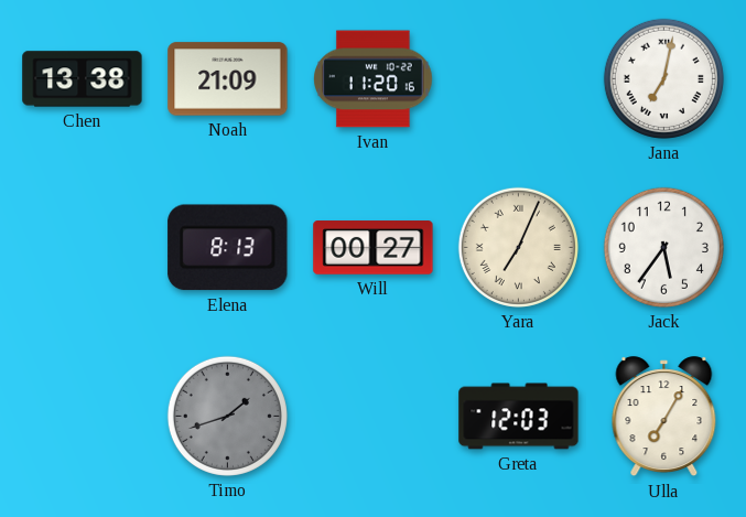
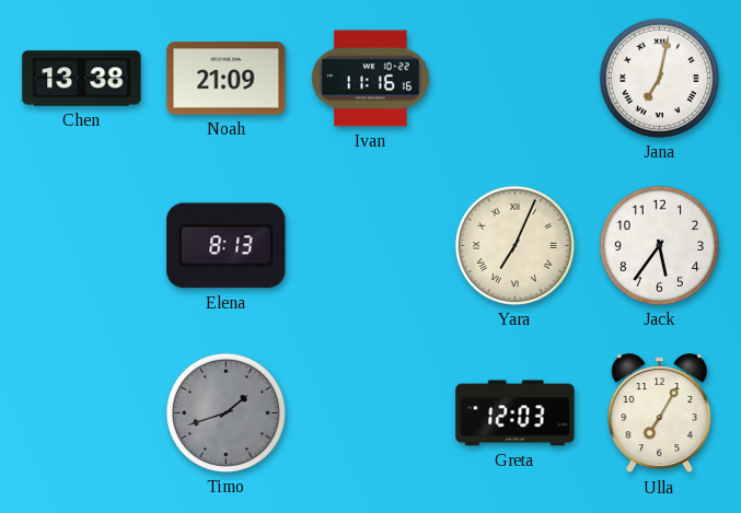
Ivan: 11:20 -> 11:16 (371, 79)
Will: 00:27 -> none (374, 248)
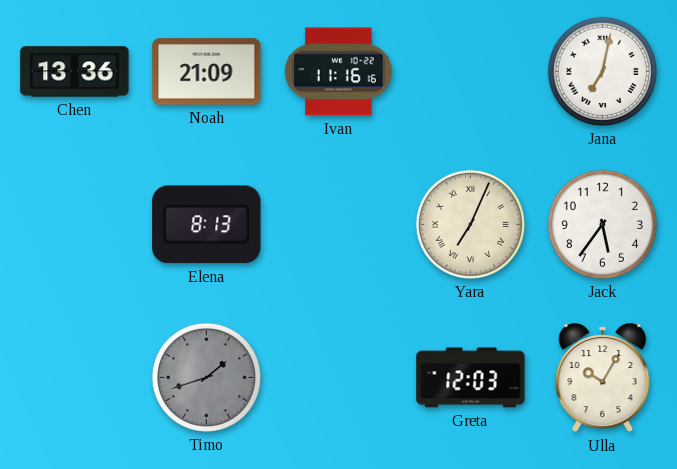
Chen: 13:38 -> 13:36 (75, 72)
Ulla: 7:05 -> 10:05 (603, 378)
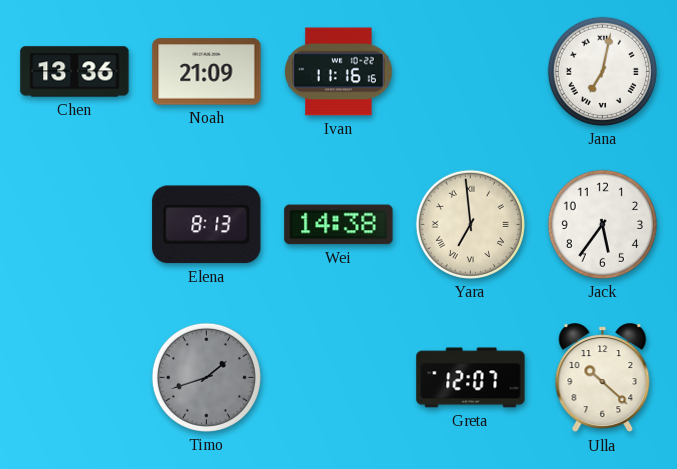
Wei: none -> 14:38 (339, 225)
Yara: 7:04 -> 6:59 (470, 224)
Greta: 12:03 -> 12:07 (471, 378)
Ulla: 10:05 -> 10:22 (603, 378)
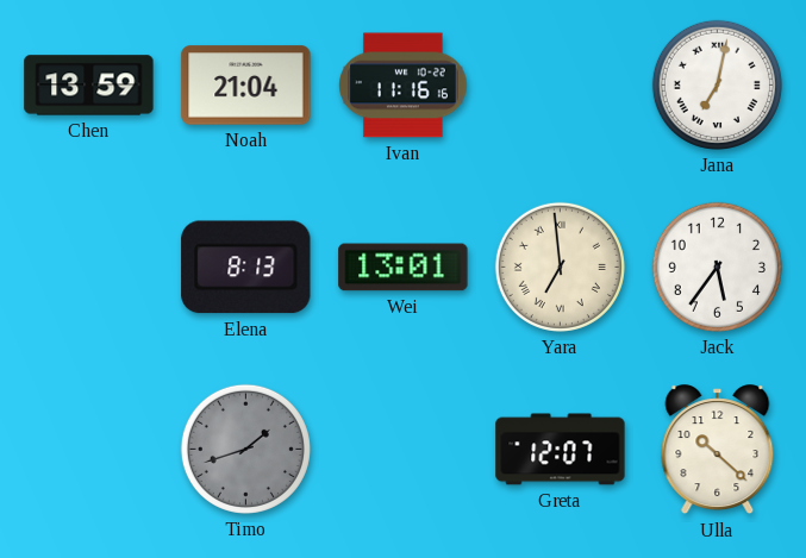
Chen: 13:36 -> 13:59 (89, 86)
Noah: 21:09 -> 21:04 (246, 86)
Wei: 14:38 -> 13:01 (404, 268)
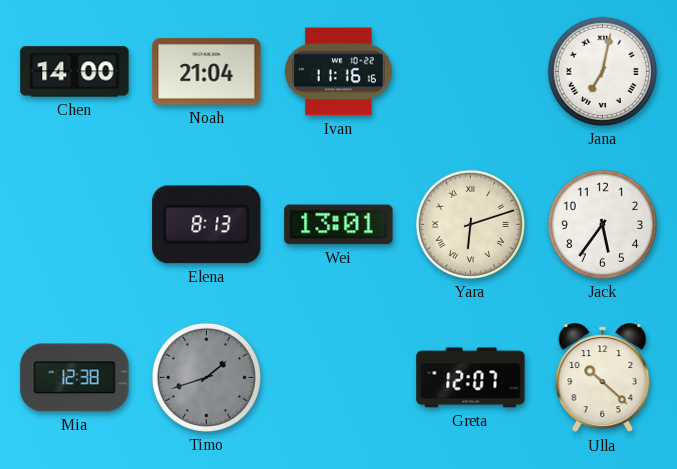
Chen: 13:59 -> 14:00 (75, 72)
Yara: 6:59 -> 6:12 (470, 224)
Mia: none -> 12:38 (75, 378)
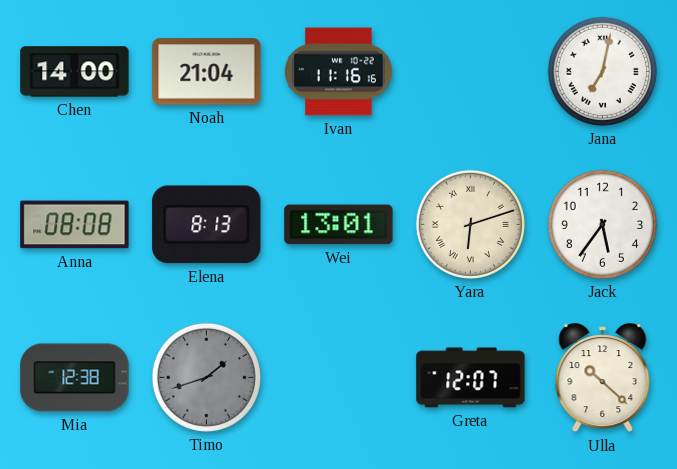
Anna: none -> 08:08 (75, 225)
